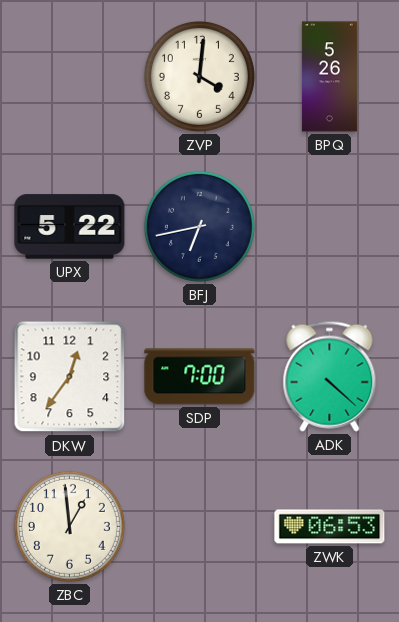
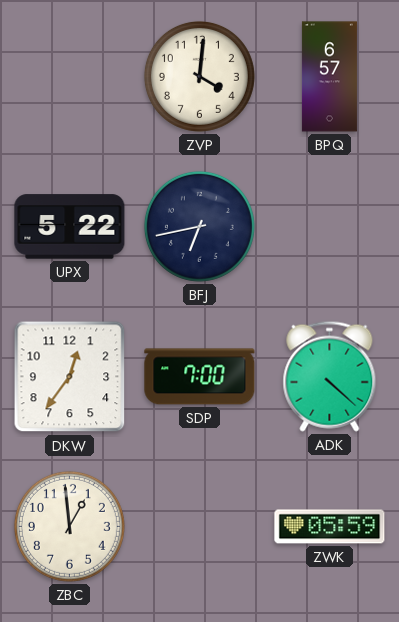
BPQ: 5:26 -> 6:57 (329, 77)
ZWK: 06:53 -> 05:59 (330, 527)
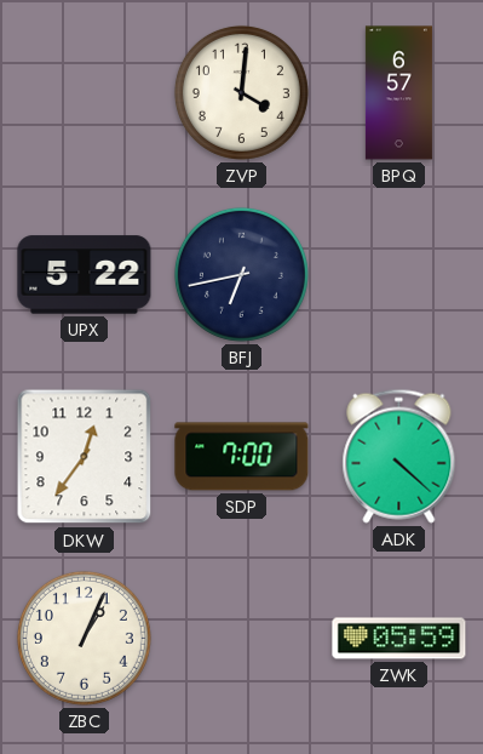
ZBC: 12:59 -> 1:04 (84, 638)
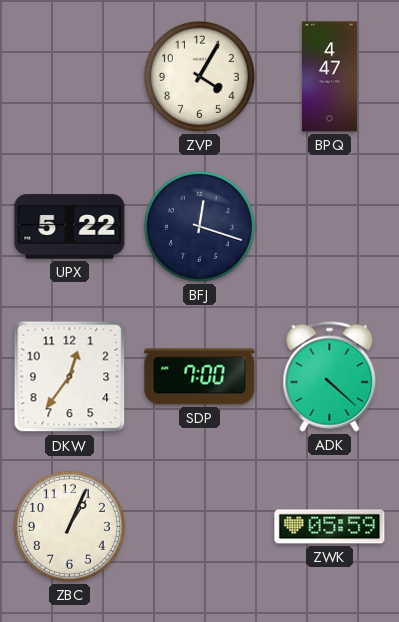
ZVP: 4:01 -> 4:05 (199, 76)
BPQ: 6:57 -> 4:47 (329, 77)
BFJ: 6:43 -> 12:18 (199, 226)
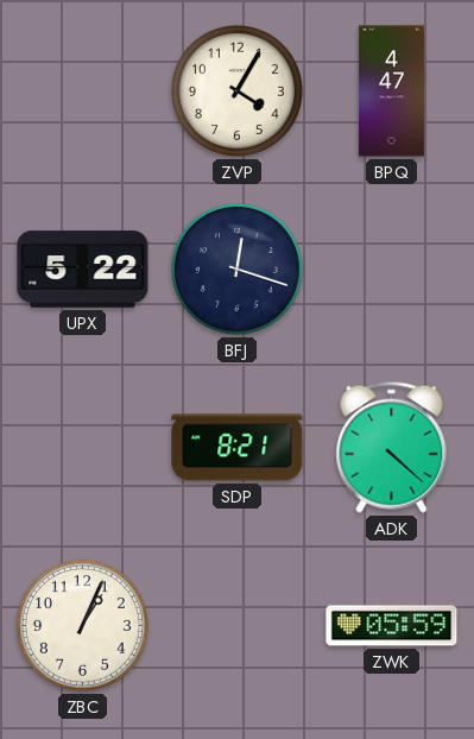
DKW: 12:36 -> none (70, 377)
SDP: 7:00 -> 8:21 (238, 448)
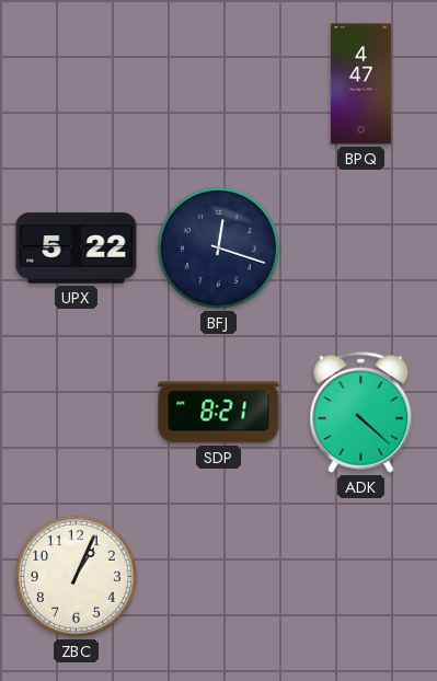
ZVP: 4:05 -> none (236, 90)
ZWK: 05:59 -> none (392, 626)
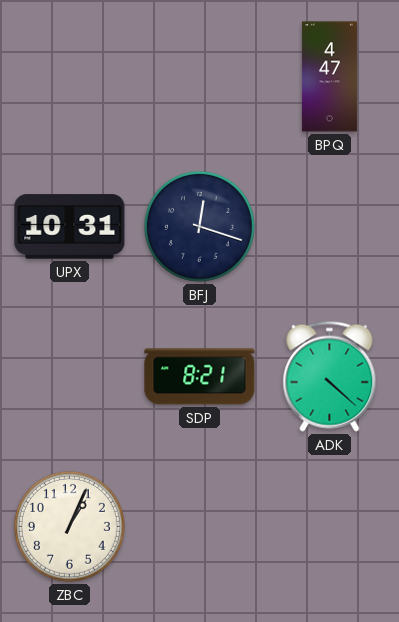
UPX: 5:22 -> 10:31 (70, 227)
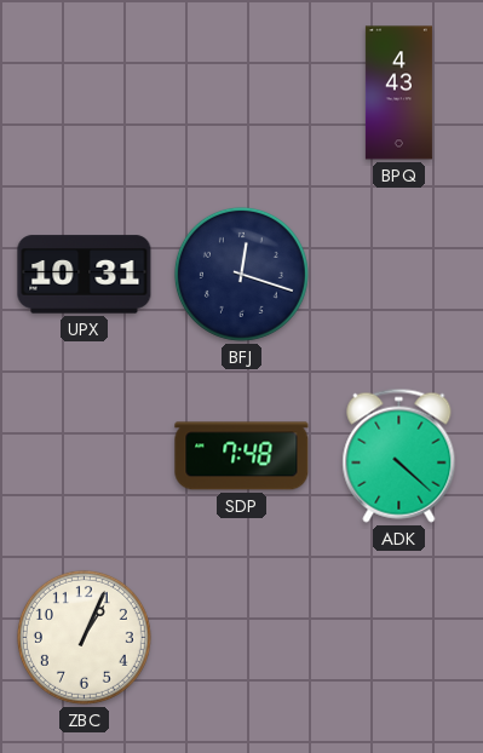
BPQ: 4:47 -> 4:43 (398, 93)
SDP: 8:21 -> 7:48 (242, 456)
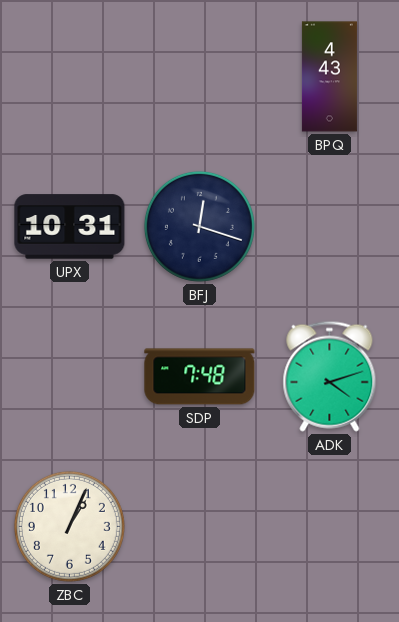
ADK: 4:22 -> 4:12 (330, 376)
